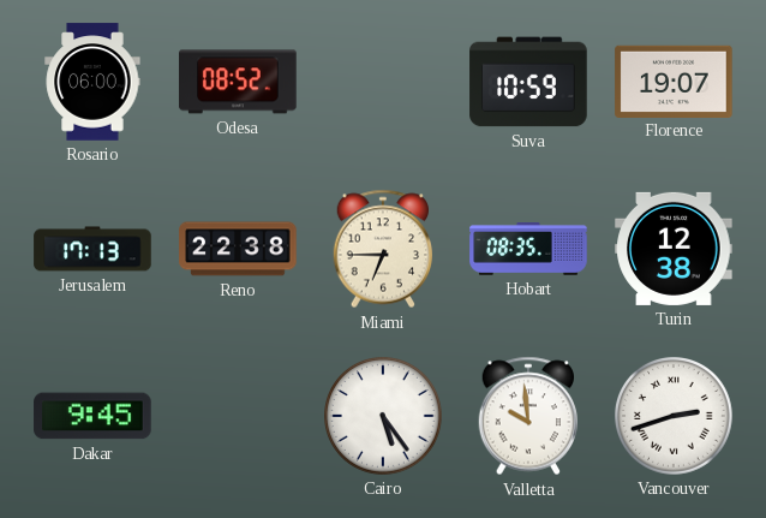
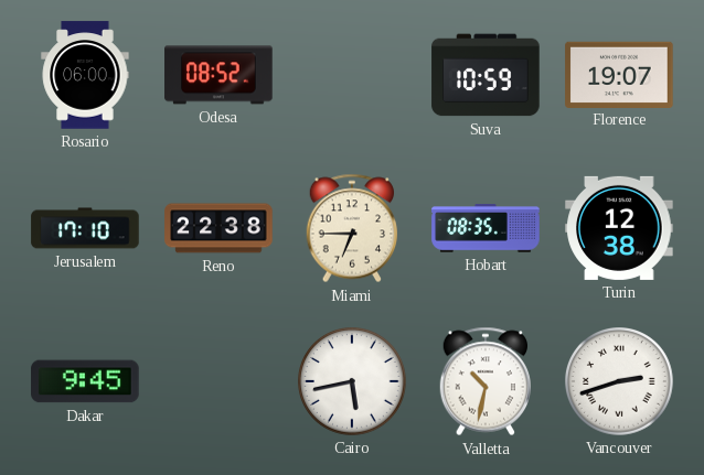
Jerusalem: 17:13 -> 17:10 (85, 228)
Cairo: 5:24 -> 5:43 (353, 382)
Valletta: 9:59 -> 10:32 (486, 381)
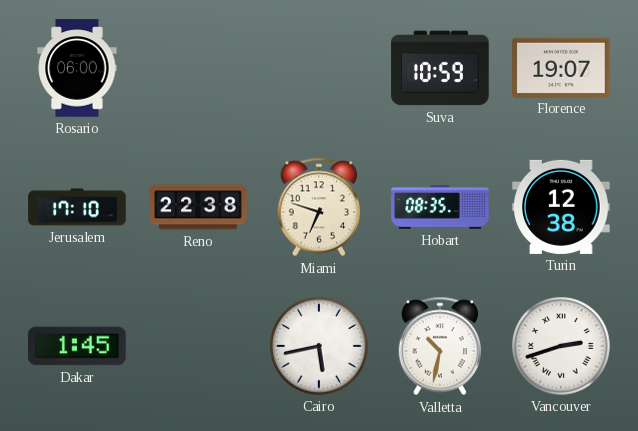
Odesa: 08:52 -> none (218, 75)
Miami: 6:45 -> 6:48 (319, 207)
Dakar: 9:45 -> 1:45 (77, 346)
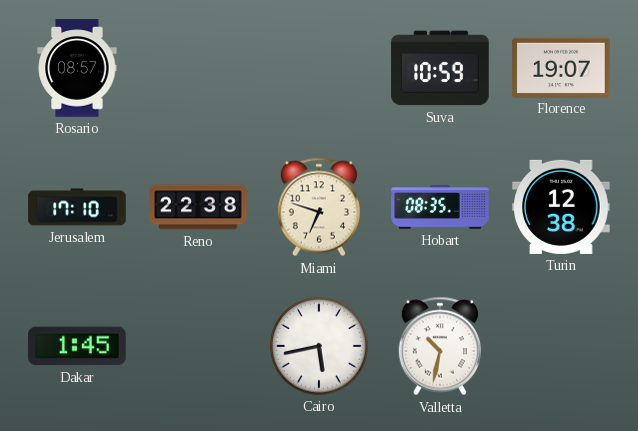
Rosario: 06:00 -> 08:57 (77, 68)
Vancouver: 2:42 -> none (562, 347)
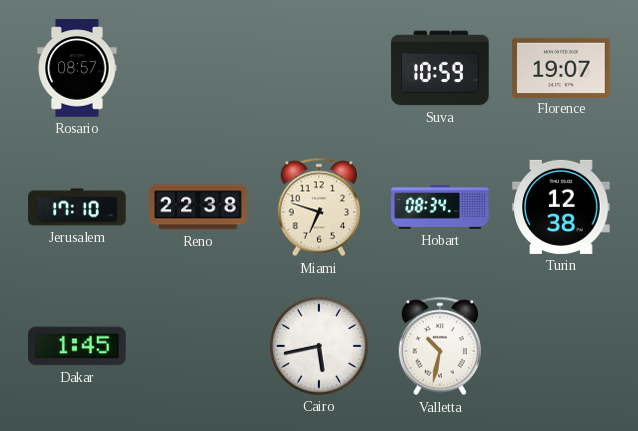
Hobart: 08:35 -> 08:34 (440, 207)
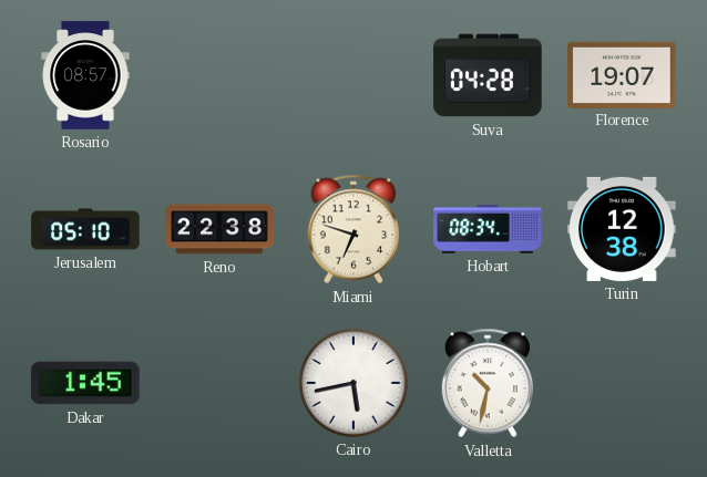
Suva: 10:59 -> 04:28 (488, 75)
Jerusalem: 17:10 -> 05:10 (85, 229)
